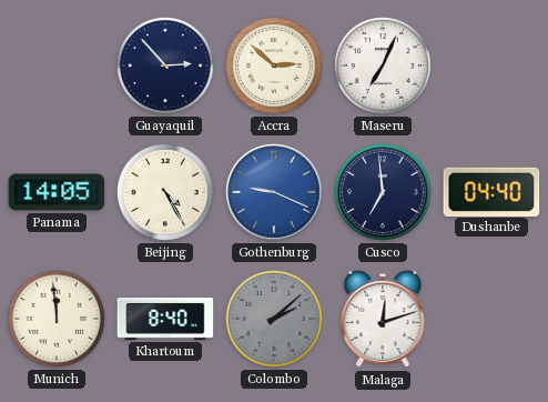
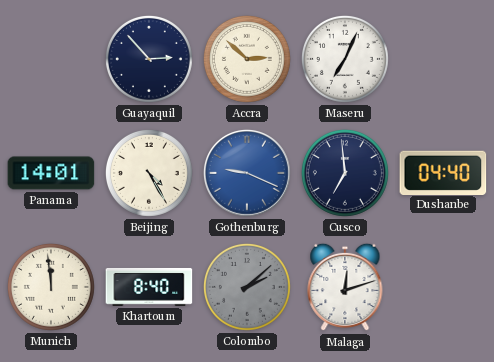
Panama: 14:05 -> 14:01 (51, 173)
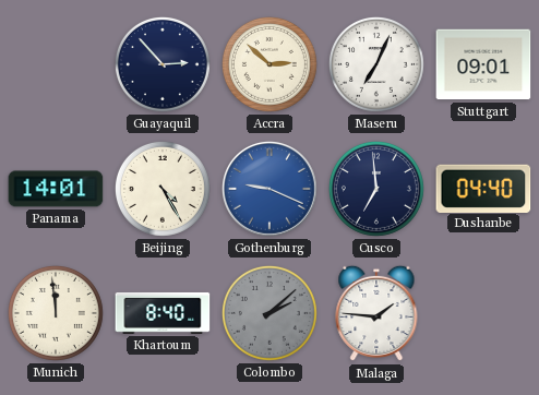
Stuttgart: none -> 09:01 (483, 64)
Malaga: 12:12 -> 1:46 (376, 313)
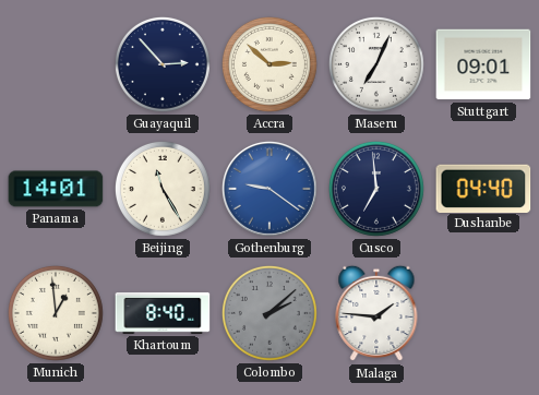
Beijing: 4:25 -> 11:25 (163, 189)
Gothenburg: 9:19 -> 9:21 (269, 189)
Munich: 11:59 -> 12:59 (56, 313)
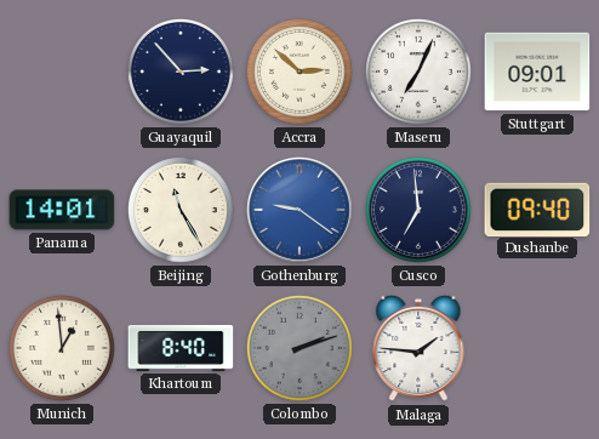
Dushanbe: 04:40 -> 09:40 (537, 209)
Colombo: 2:08 -> 2:12 (299, 348)
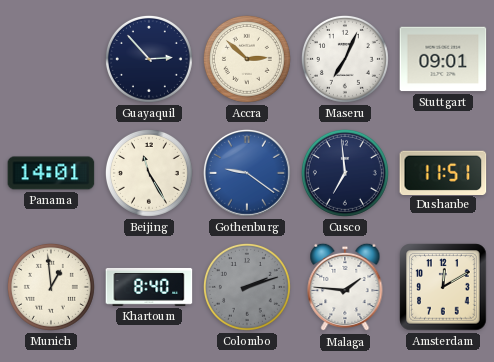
Dushanbe: 09:40 -> 11:51 (443, 172)
Amsterdam: none -> 12:10 (443, 287)
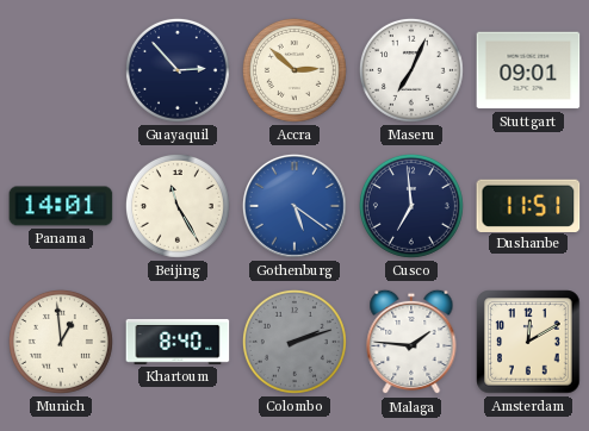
Gothenburg: 9:21 -> 5:21 (294, 206)
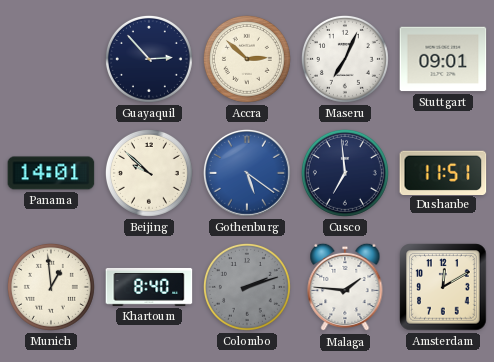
Beijing: 11:25 -> 9:52 (149, 173)
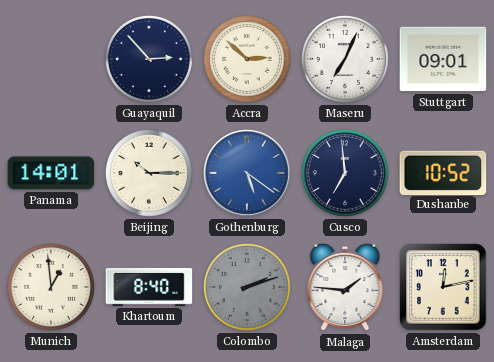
Beijing: 9:52 -> 10:15 (149, 173)
Dushanbe: 11:51 -> 10:52 (443, 172)
Amsterdam: 12:10 -> 12:13 (443, 287)
